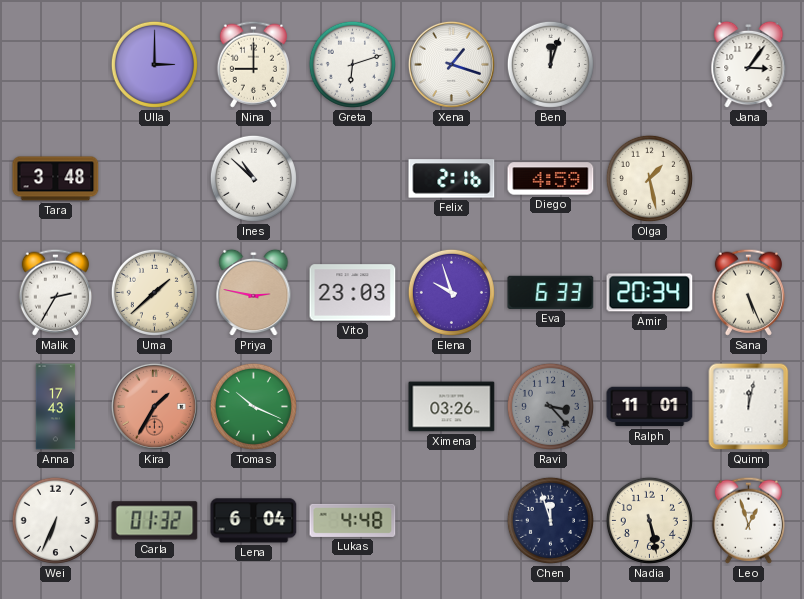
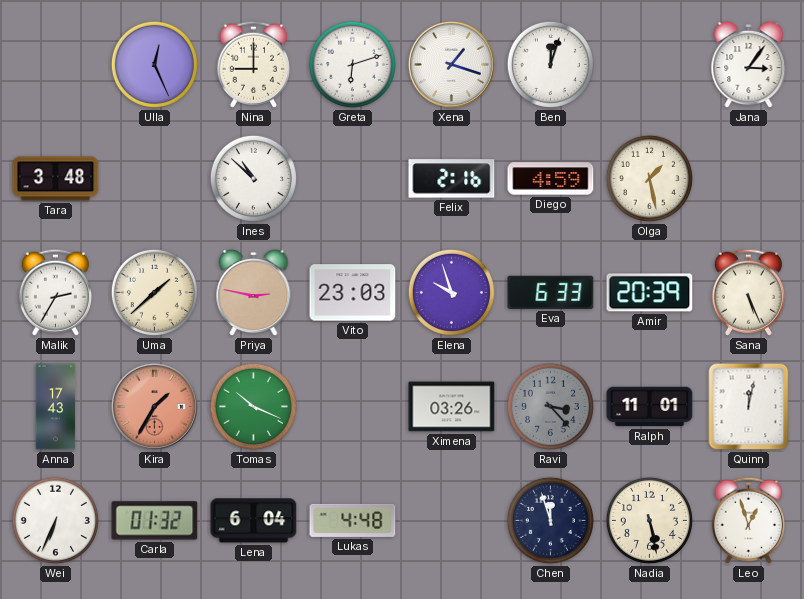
Ulla: 3:00 -> 12:26 (154, 64)
Amir: 20:34 -> 20:39 (650, 293)
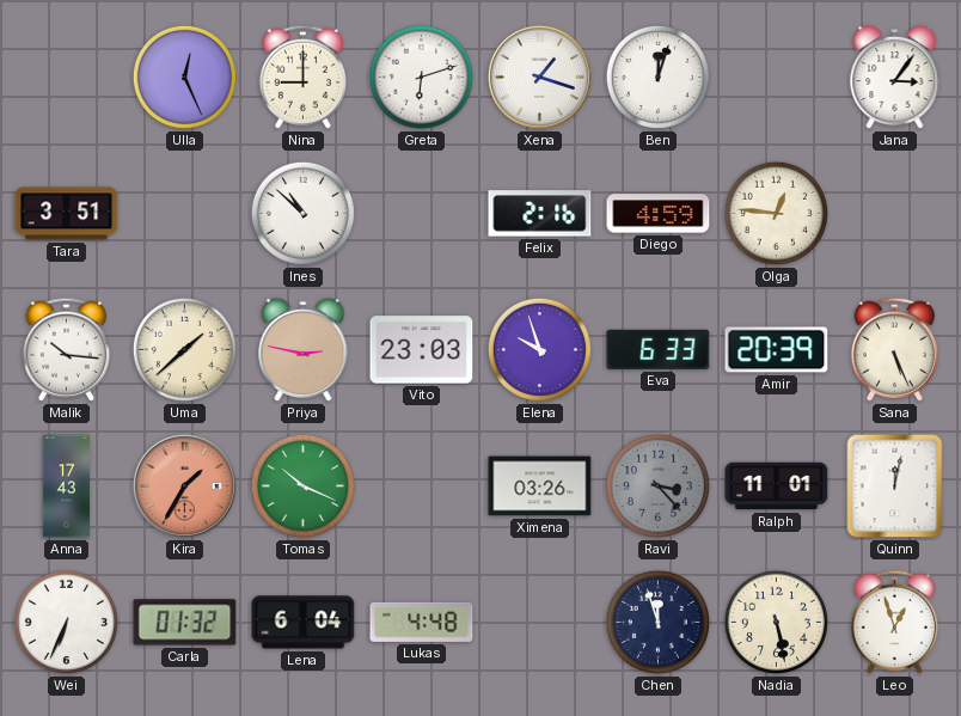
Tara: 3:48 -> 3:51 (67, 214)
Olga: 1:28 -> 12:46 (776, 213)
Malik: 2:35 -> 10:16 (66, 349)
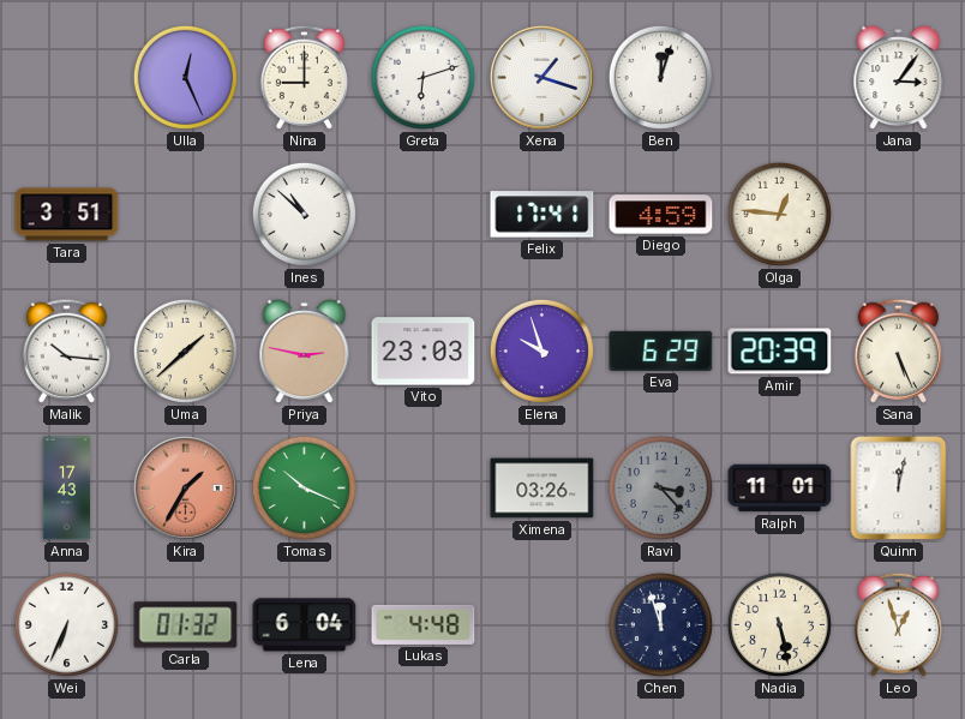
Felix: 2:16 -> 17:41 (543, 215)
Eva: 6:33 -> 6:29 (661, 350)
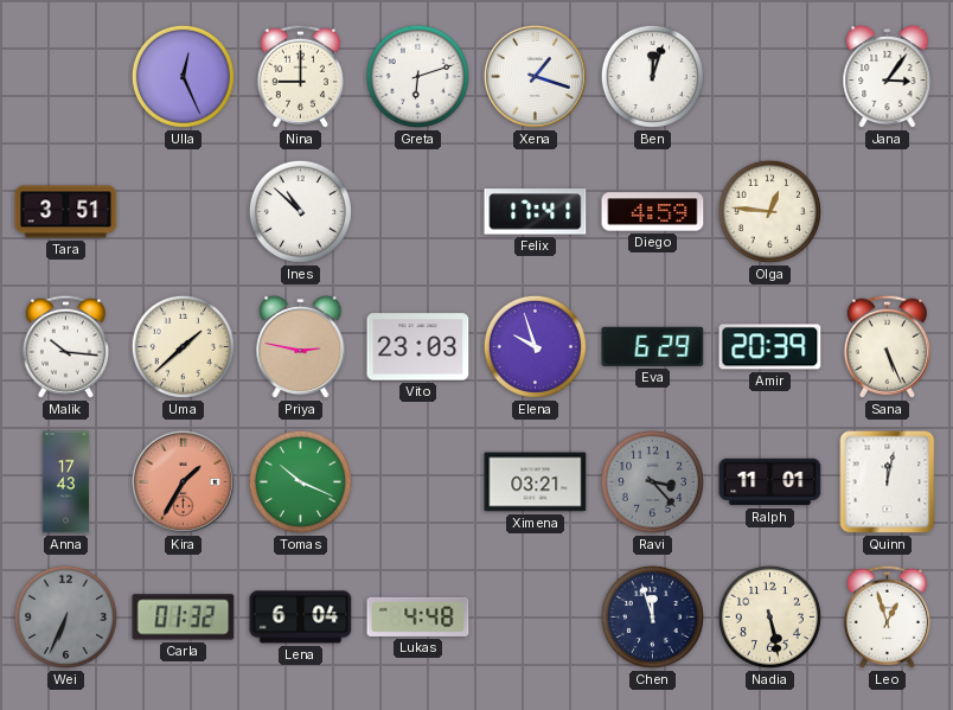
Ximena: 03:26 -> 03:21 (536, 482)
Wei dial: white -> grey (65, 616)
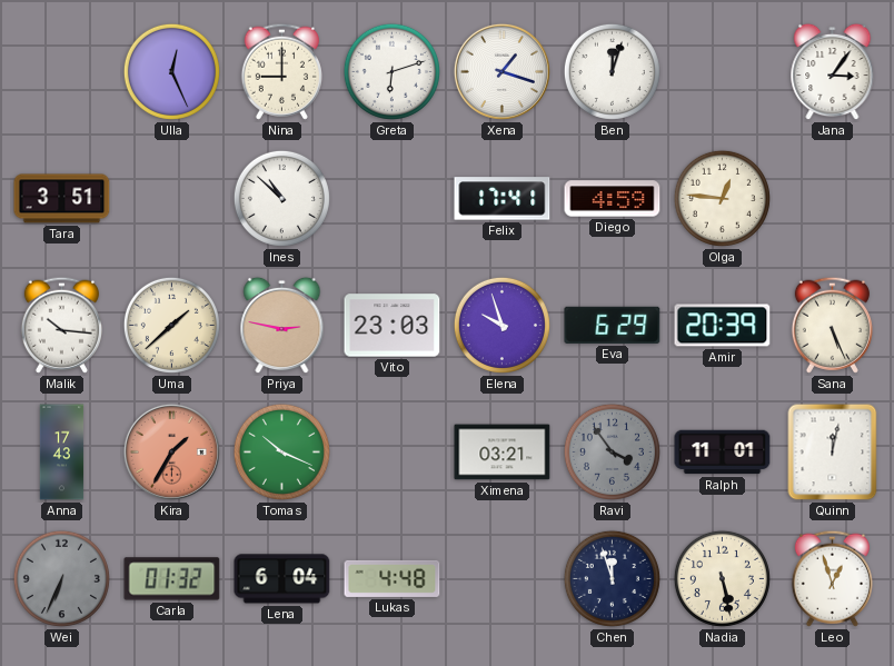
Ravi: 3:23 -> 3:54 (612, 451)
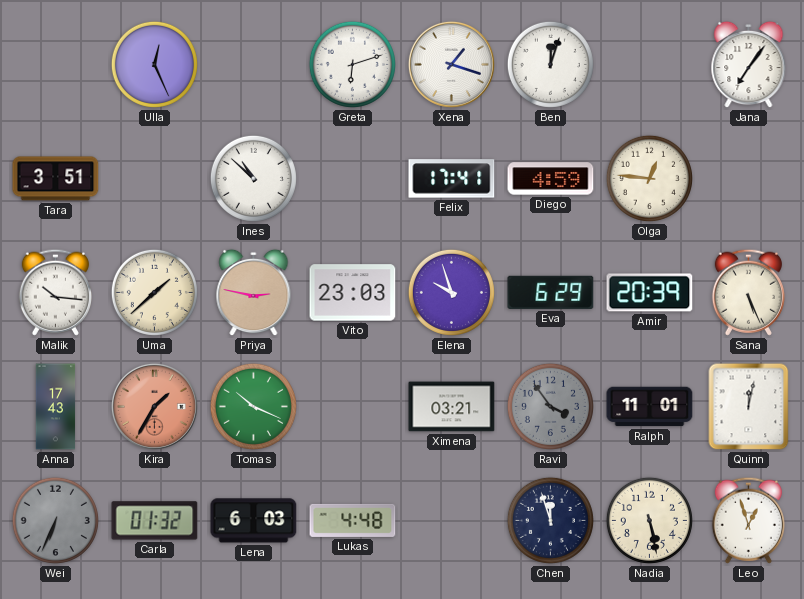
Nina: 9:00 -> none (281, 71)
Jana: 3:06 -> 7:06 (749, 65)
Lena: 6:04 -> 6:03 (254, 521)
